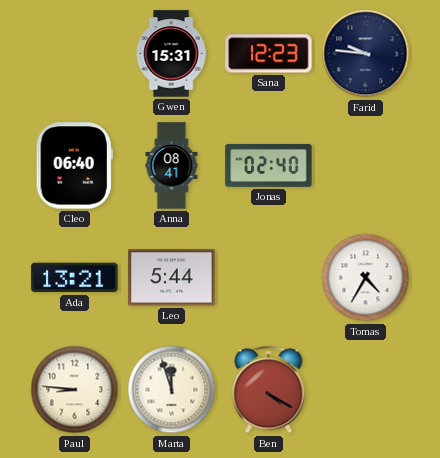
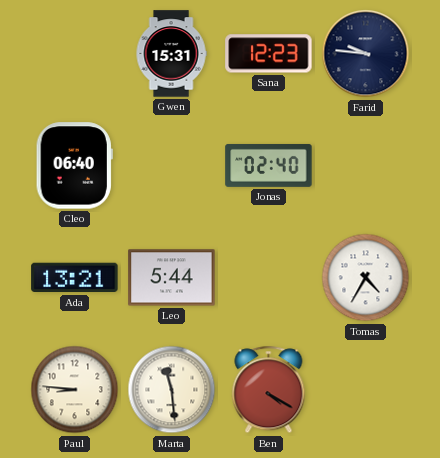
Anna: 08:41 -> none (172, 166)
Marta: 11:57 -> 11:29 (172, 390)
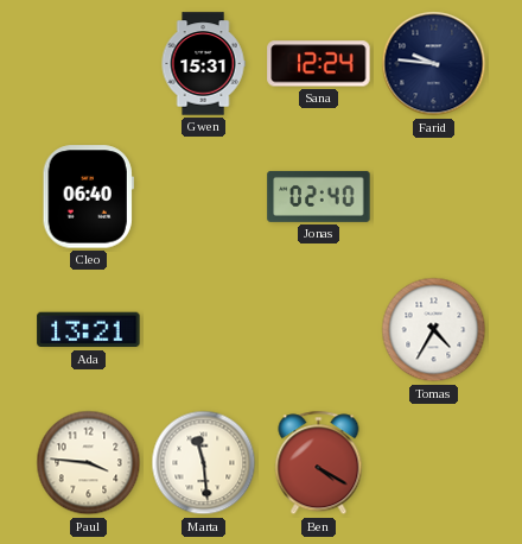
Sana: 12:23 -> 12:24 (319, 64)
Leo: 5:44 -> none (172, 278)
Paul: 8:46 -> 3:46 (89, 463)
